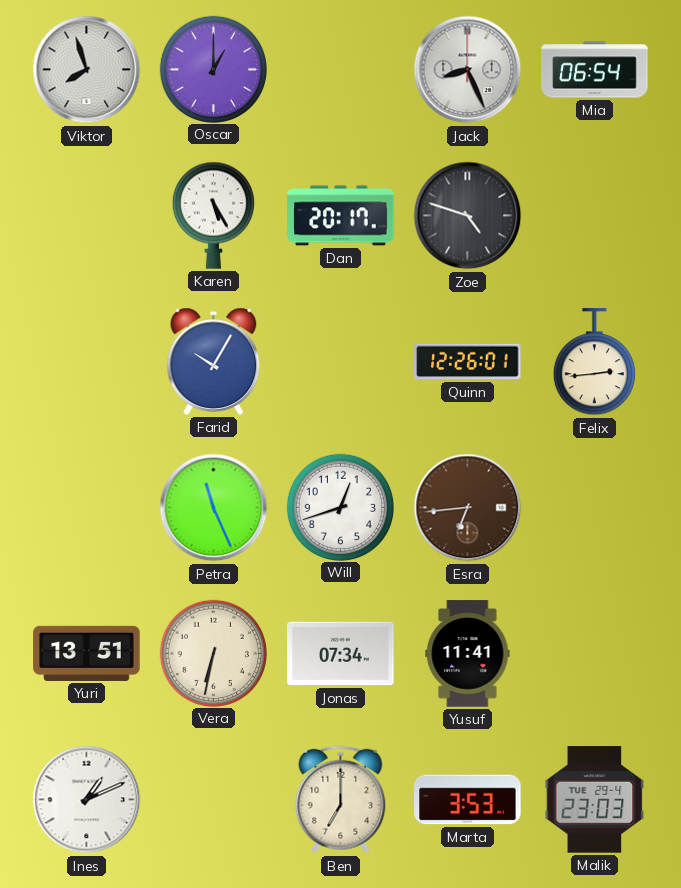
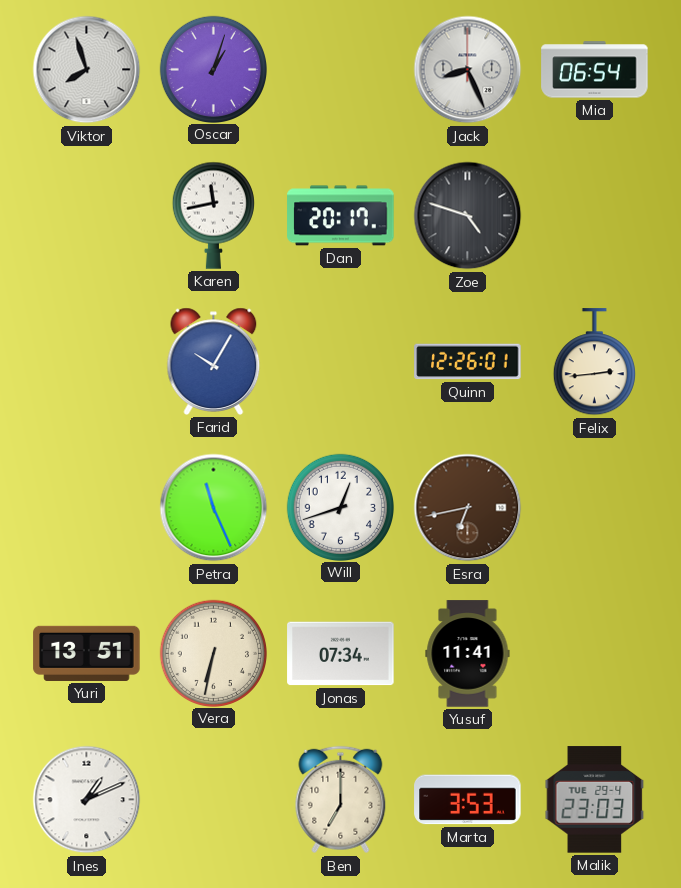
Oscar: 1:00 -> 1:03 (213, 69)
Karen: 5:25 -> 11:43 (213, 215)
Esra: 6:44 -> 6:43 (468, 508)
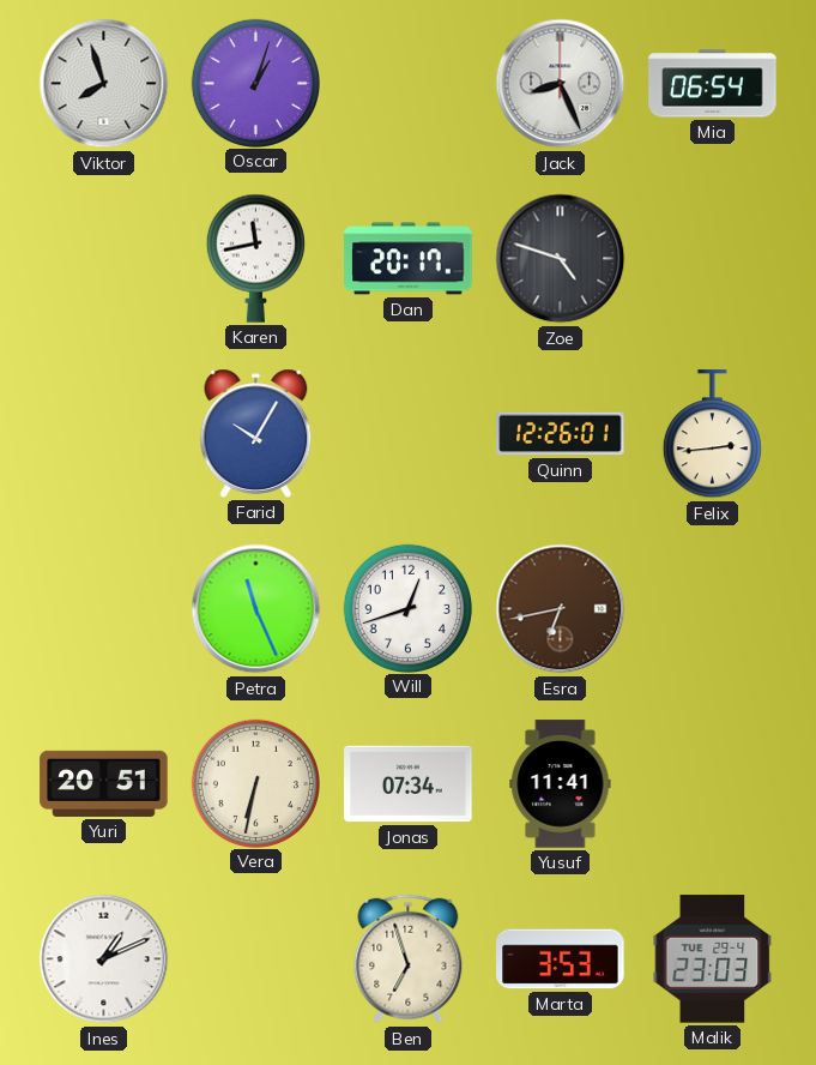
Yuri: 13:51 -> 20:51 (104, 783)
Ben: 7:00 -> 6:57 (409, 959)
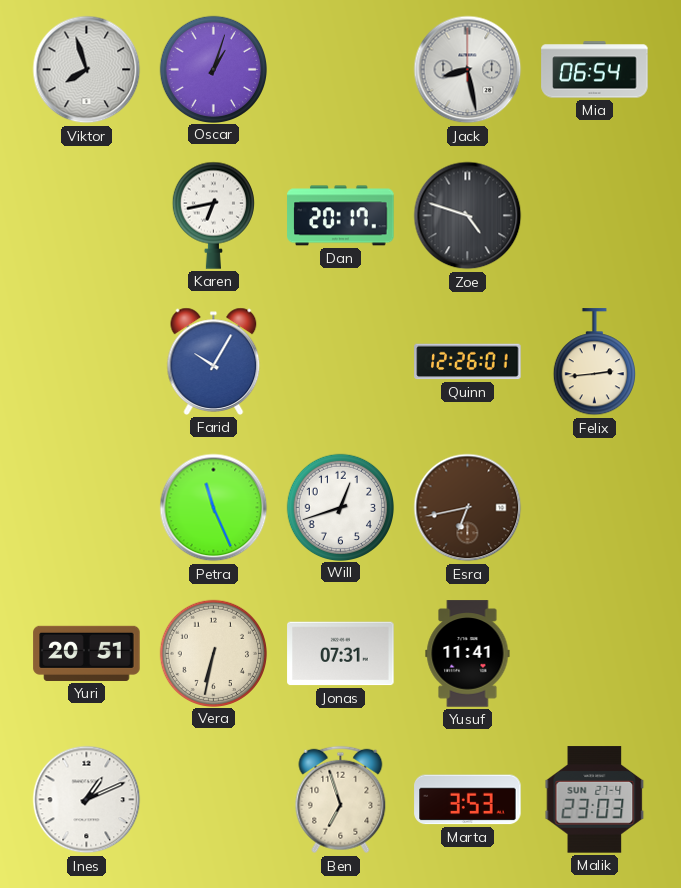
Jack: 8:26 -> 8:28 (468, 70)
Karen: 11:43 -> 6:43 (213, 215)
Jonas: 07:34 -> 07:31 (341, 654)
Malik date: TUE 29-4 -> SUN 27-4 (595, 800)
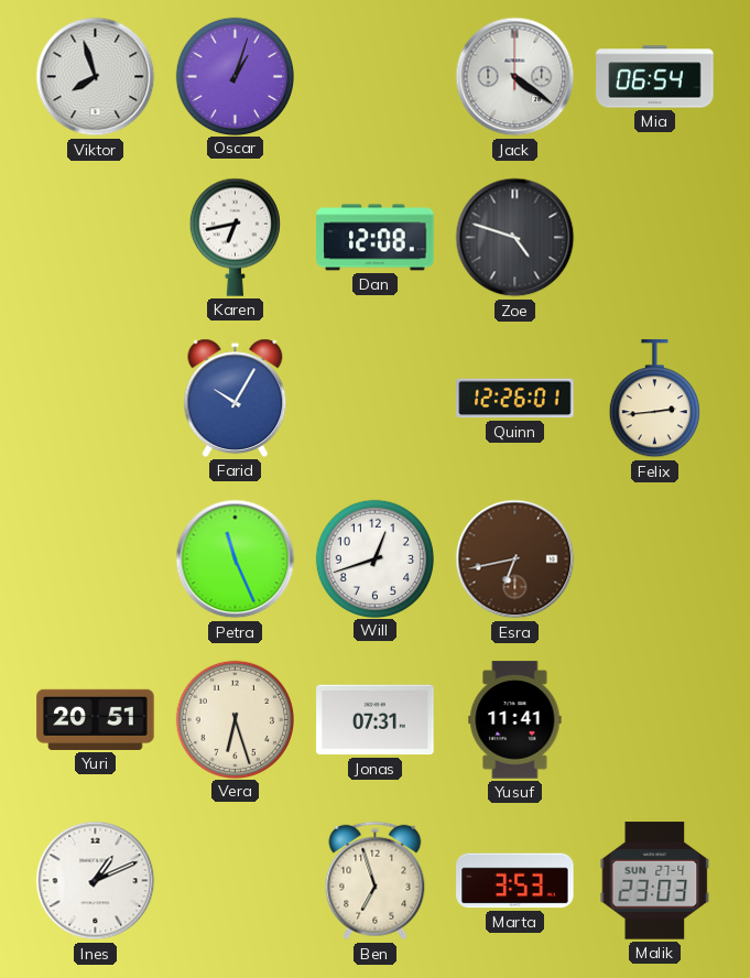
Jack: 8:28 -> 4:21 (515, 77)
Dan: 20:17 -> 12:08 (376, 238)
Vera: 6:32 -> 6:27 (235, 719)
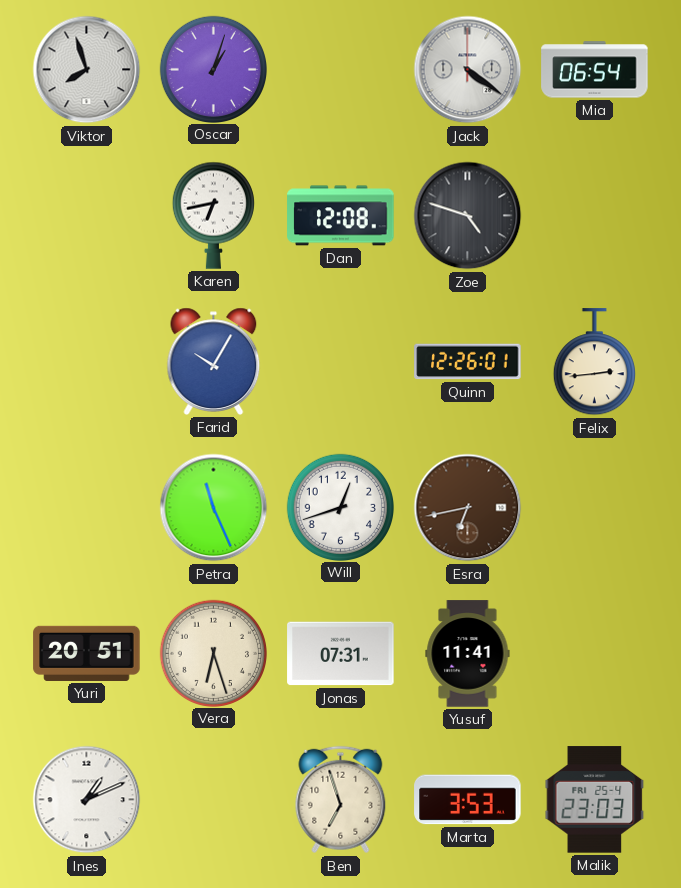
Malik date: SUN 27-4 -> FRI 25-4 (595, 800)
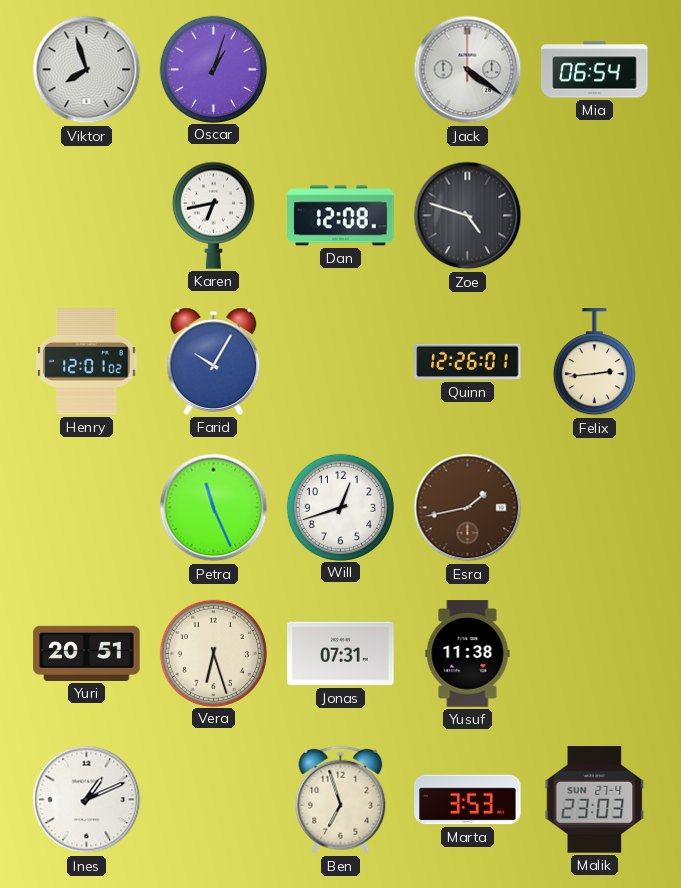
Henry: none -> 12:01 (87, 362)
Esra: 6:43 -> 1:43 (468, 508)
Yusuf: 11:41 -> 11:38 (468, 654)
Malik date: FRI 25-4 -> SUN 27-4 (595, 800)
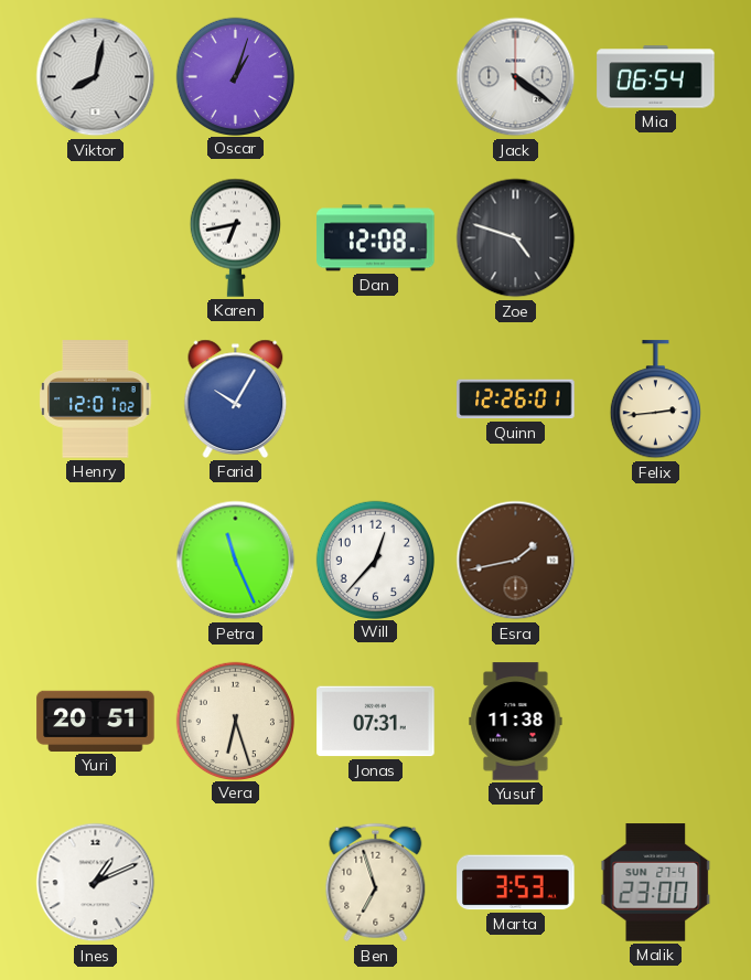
Viktor: 7:57 -> 8:02 (96, 77)
Will: 12:42 -> 12:37 (375, 560)
Malik: 23:03 -> 23:00 (656, 883)
